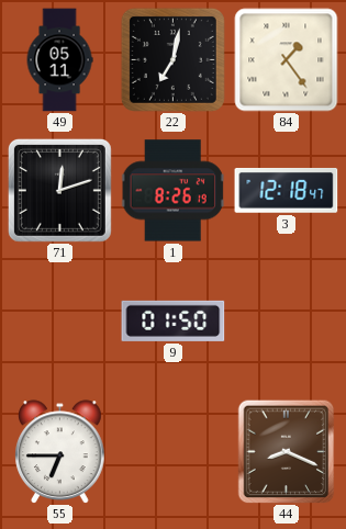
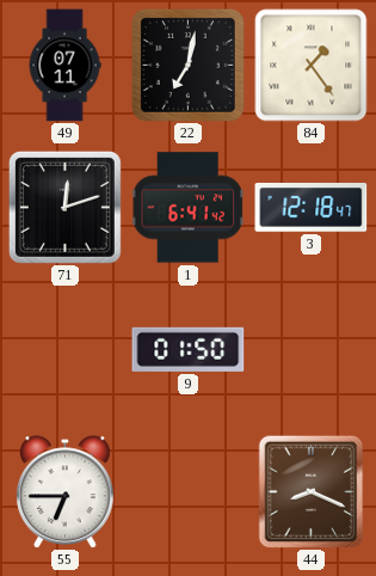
49: 05:11 -> 07:11 (64, 66)
1: 8:26 -> 6:41 (187, 208)
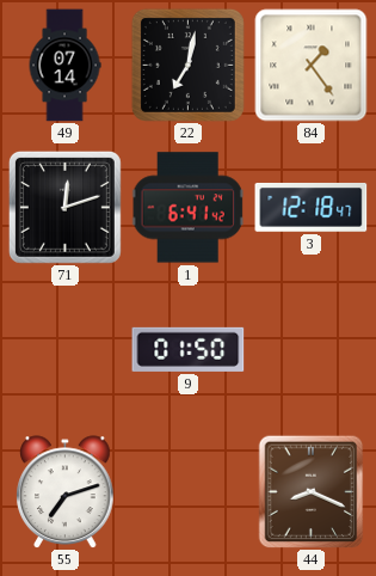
49: 07:11 -> 07:14 (64, 66)
55: 6:45 -> 7:12 (66, 491)
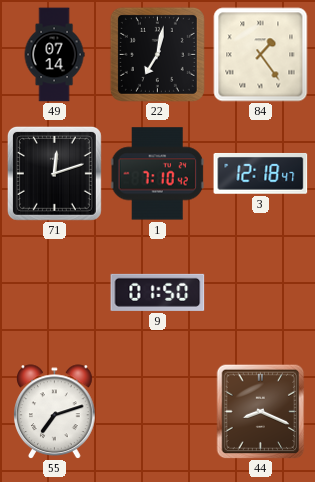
1: 6:41 -> 7:10 (157, 174)
